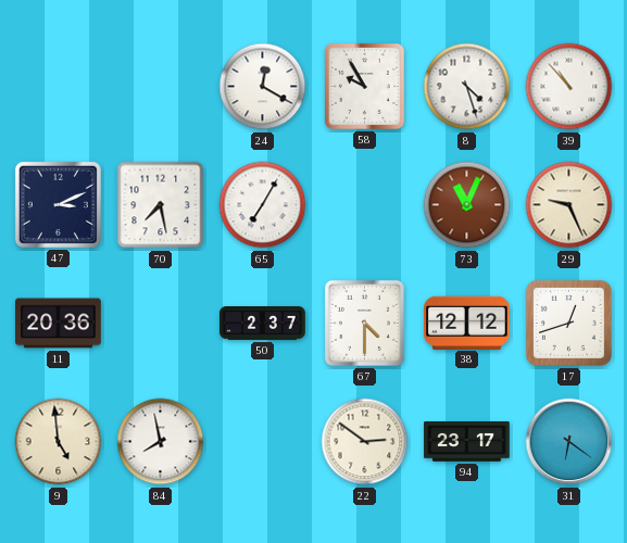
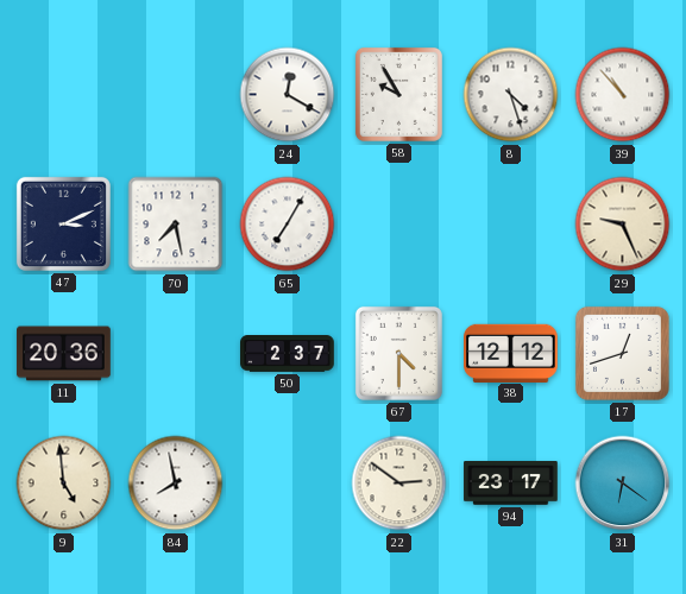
73: 11:04 -> none (467, 205)
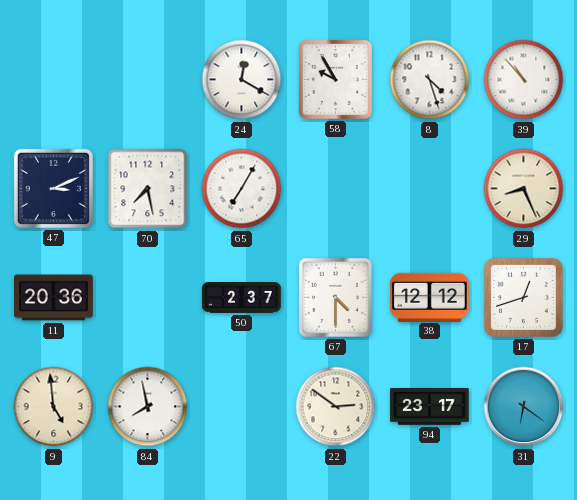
29: 9:26 -> 8:26 (524, 189)
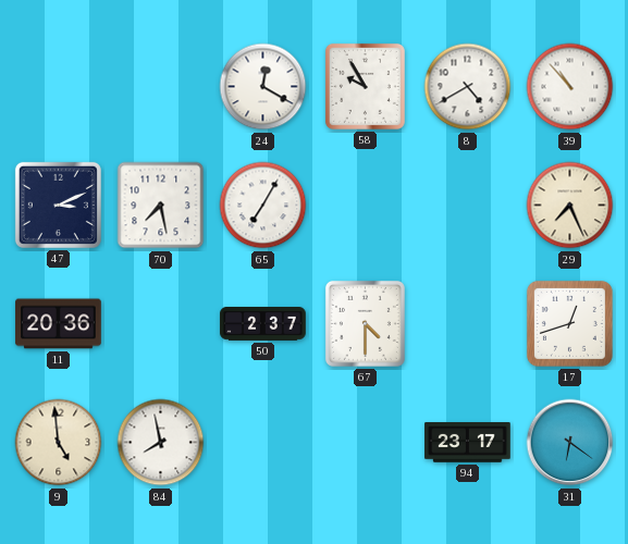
8: 4:27 -> 4:40 (468, 87)
29: 8:26 -> 7:26 (570, 206)
38: 12:12 -> none (430, 297)
22: 2:51 -> none (336, 407)
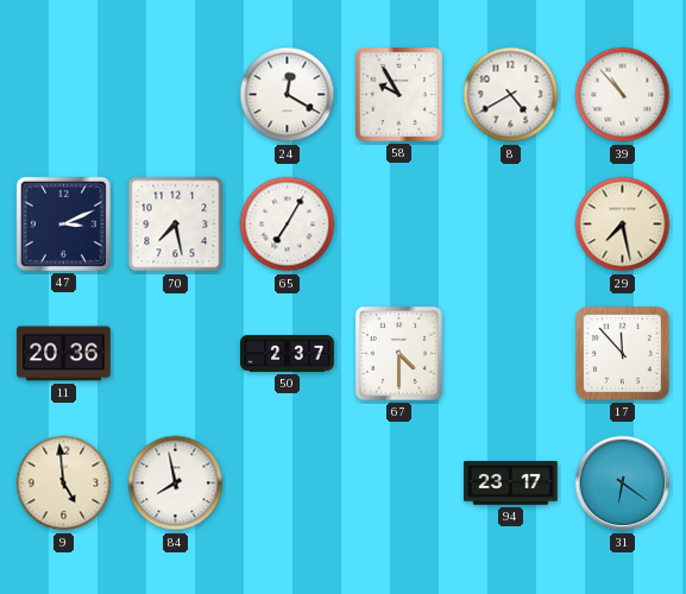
29: 7:26 -> 7:28 (623, 225)
17: 12:42 -> 11:53 (622, 353)
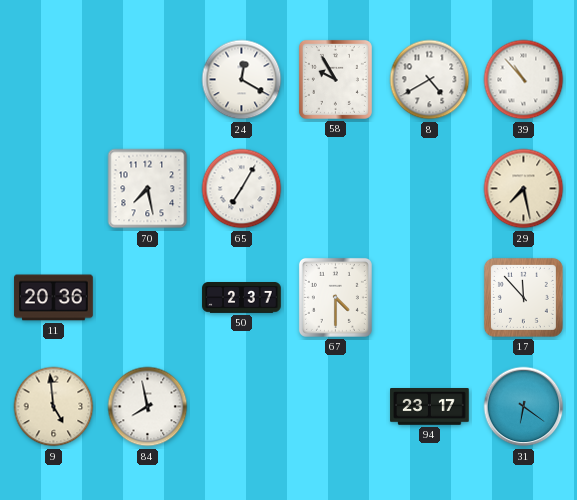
47: 3:11 -> none (63, 223)
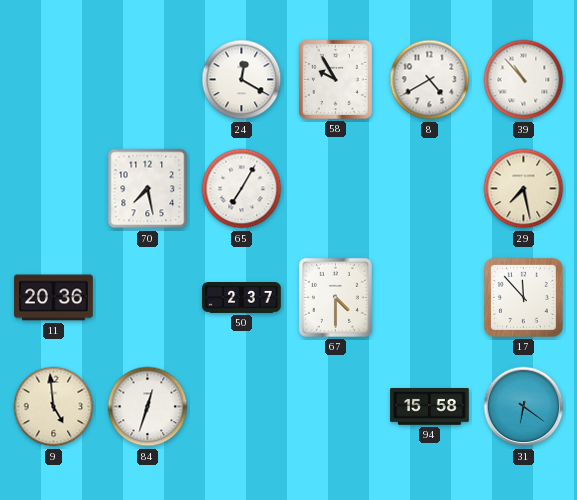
84: 7:58 -> 12:33 (148, 407)
94: 23:17 -> 15:58 (430, 407)
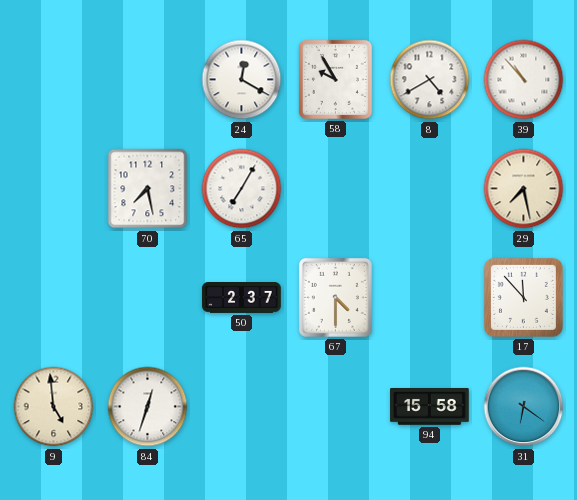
11: 20:36 -> none (54, 298)
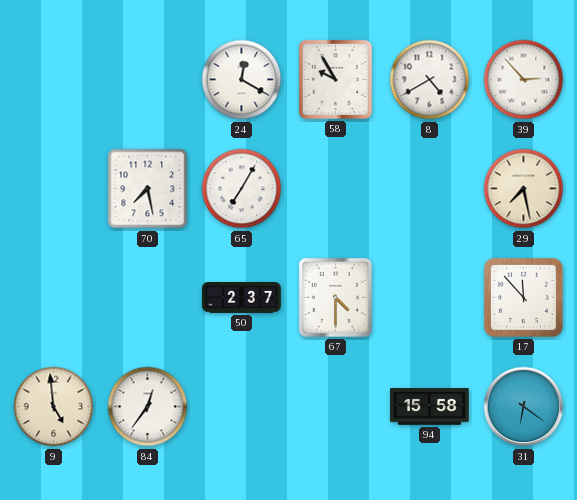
39: 10:53 -> 2:53 (524, 80)
84: 12:33 -> 12:36 (148, 407)
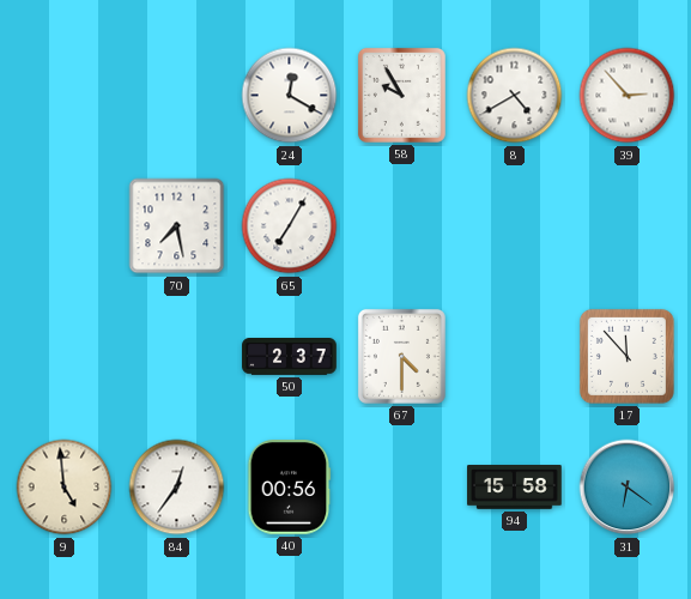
29: 7:28 -> none (524, 189)
40: none -> 00:56 (289, 488)
